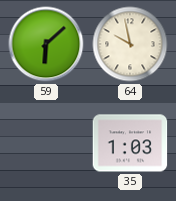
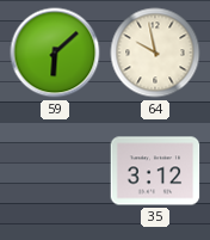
35: 1:03 -> 3:12 (155, 171)
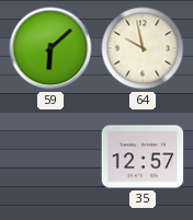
35: 3:12 -> 12:57 (143, 157)
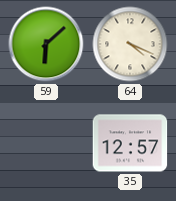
64: 9:58 -> 4:19 (130, 44)
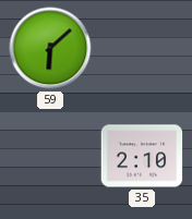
64: 4:19 -> none (130, 44)
35: 12:57 -> 2:10 (142, 156)
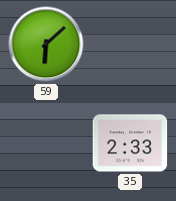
35: 2:10 -> 2:33 (130, 143)
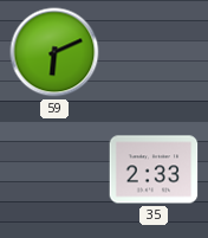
59: 6:08 -> 6:11 (54, 52)
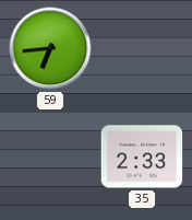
59: 6:11 -> 6:44 (50, 48)
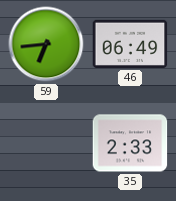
46: none -> 06:49 (130, 44)
